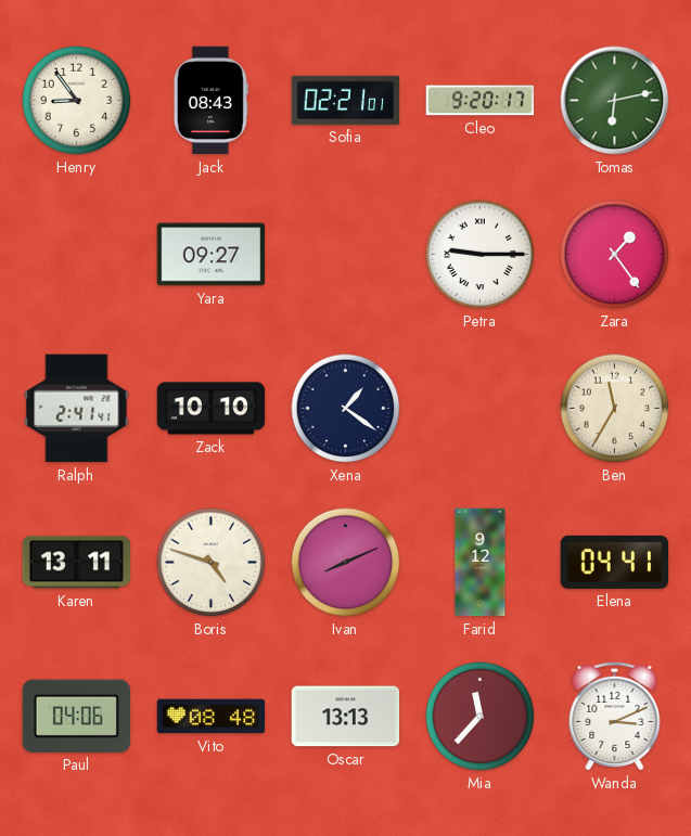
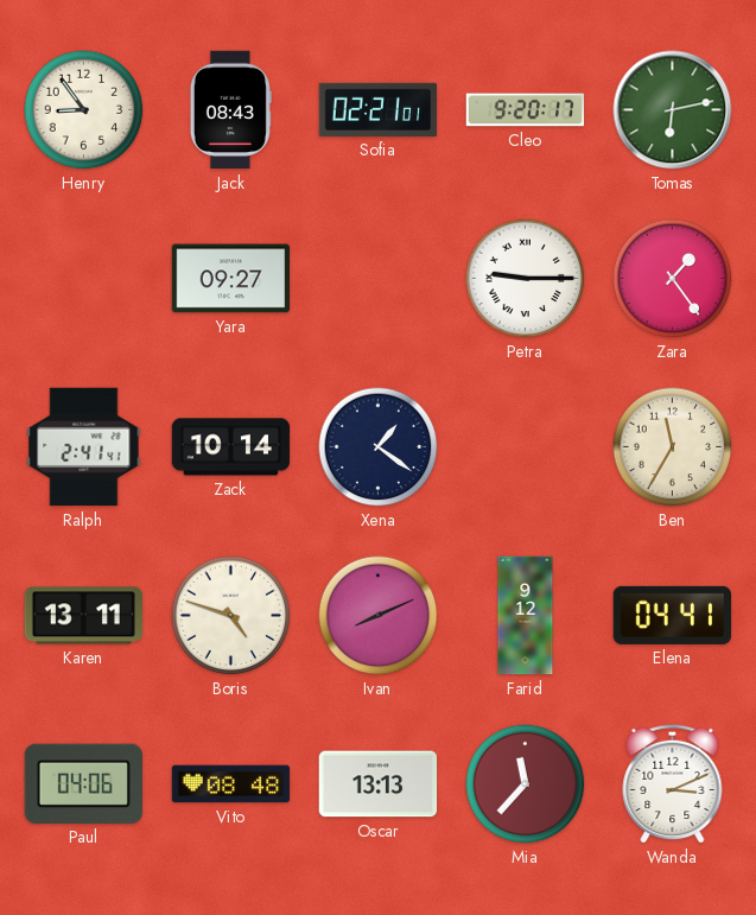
Zack: 10:10 -> 10:14 (231, 447)
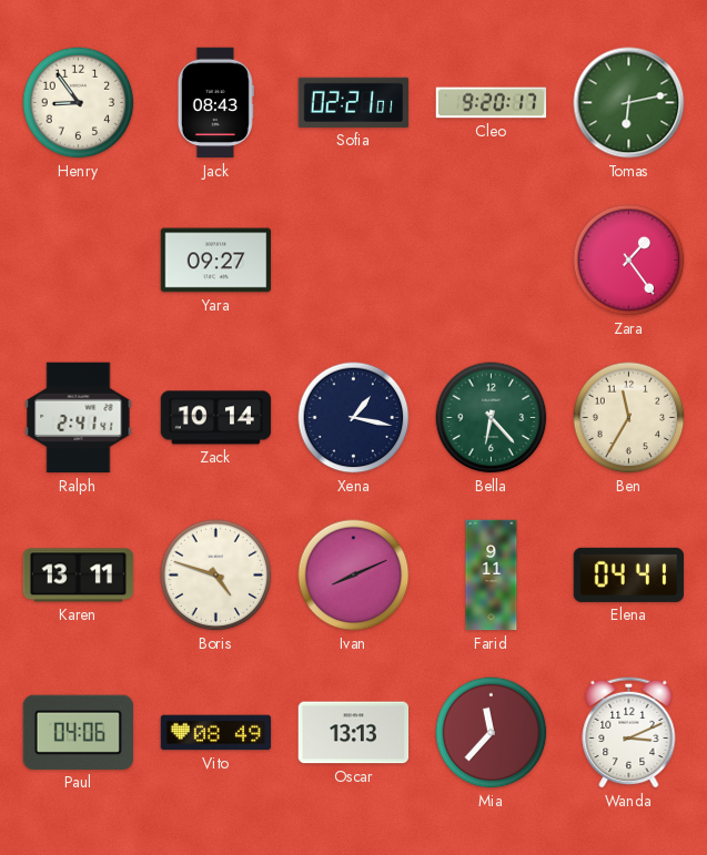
Petra: 9:15 -> none (526, 279)
Xena: 1:21 -> 1:17 (354, 418)
Bella: none -> 6:23 (492, 418)
Farid: 9:12 -> 9:11 (492, 576)
Vito: 08:48 -> 08:49 (216, 733)
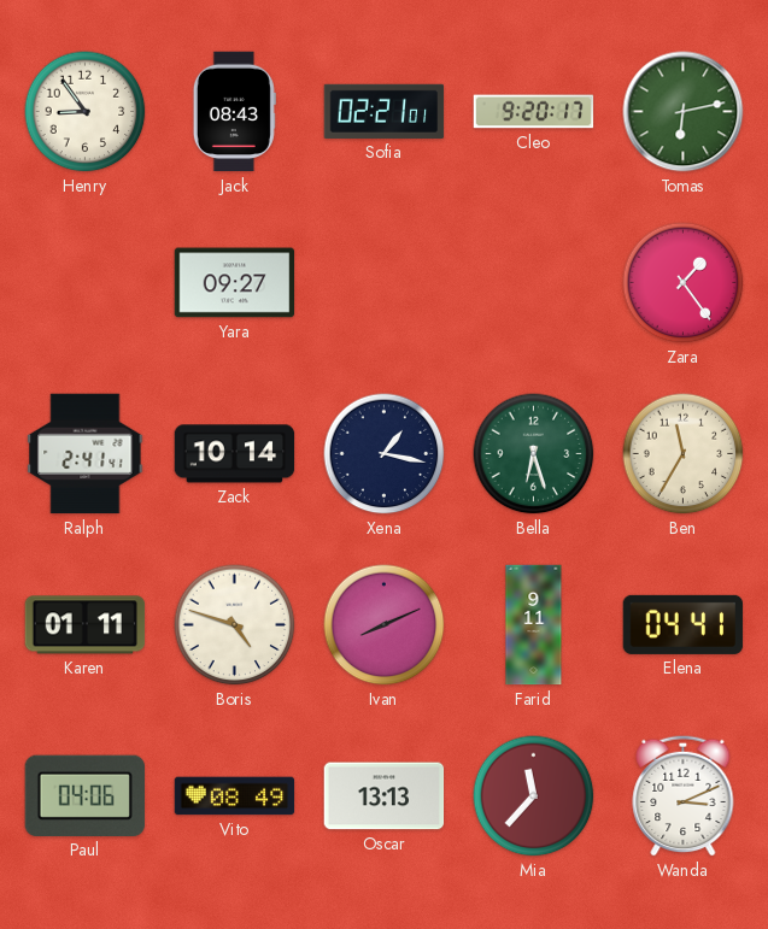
Bella: 6:23 -> 6:27 (534, 454)
Karen: 13:11 -> 01:11 (86, 625)
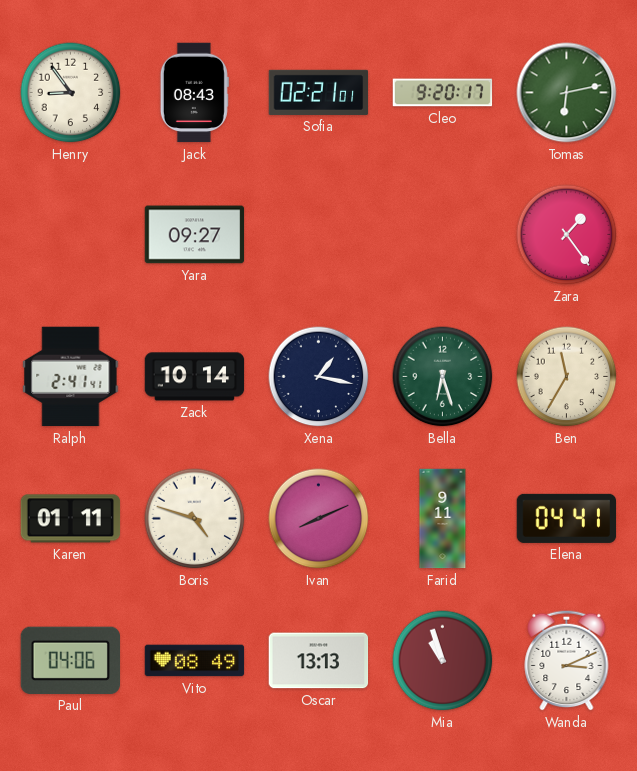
Mia: 11:37 -> 10:57 (443, 661)
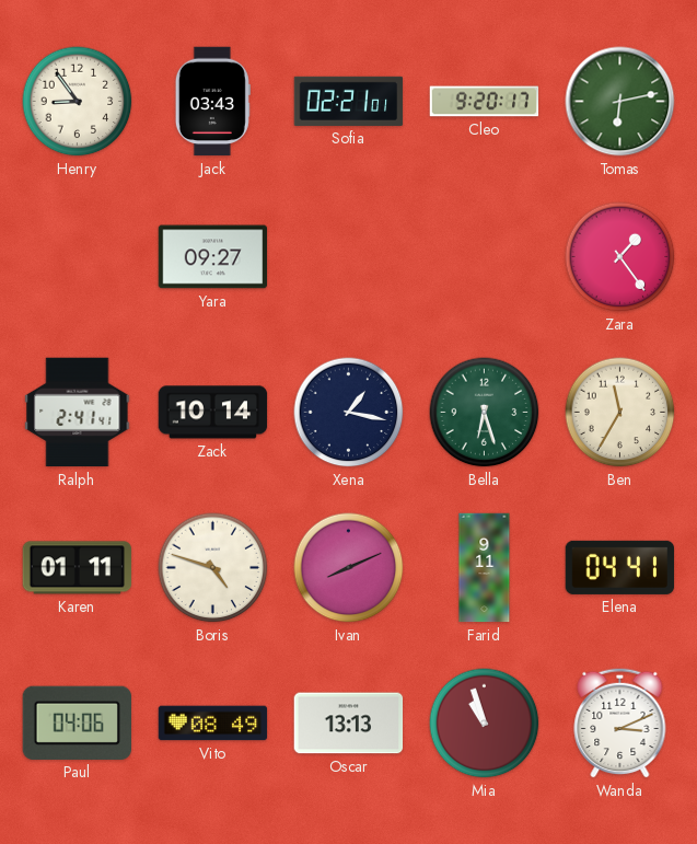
Jack: 08:43 -> 03:43 (212, 102)
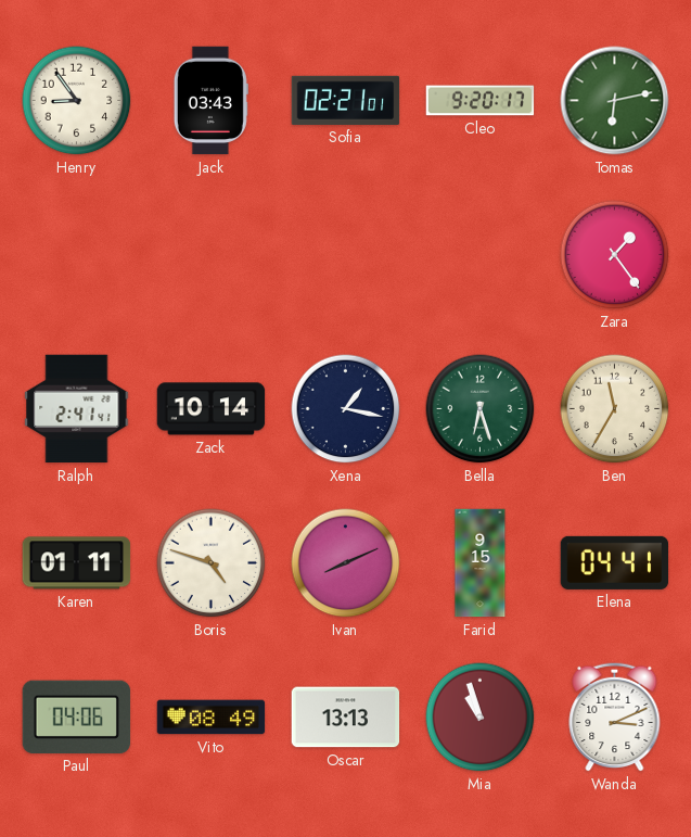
Yara: 09:27 -> none (213, 257)
Farid: 9:11 -> 9:15 (481, 563)
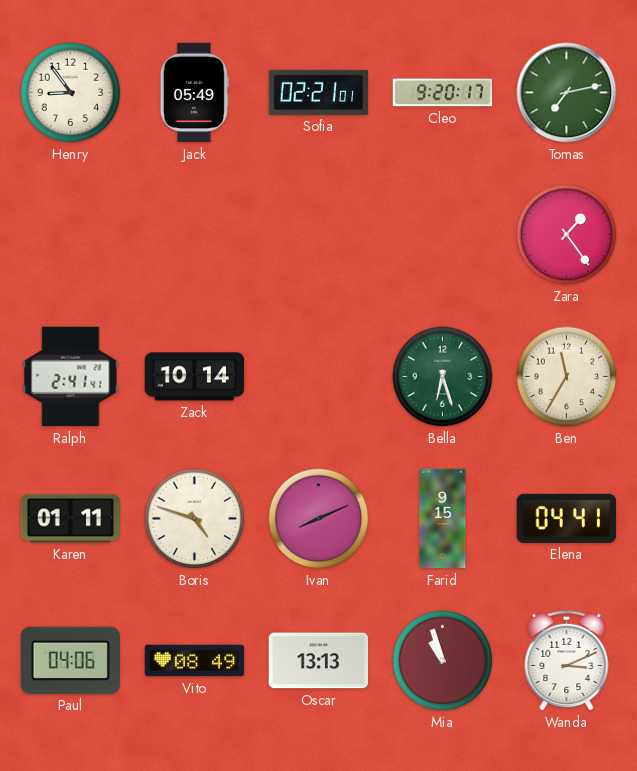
Jack: 03:43 -> 05:49 (194, 93)
Tomas: 6:13 -> 7:13 (567, 93)
Xena: 1:17 -> none (346, 409)
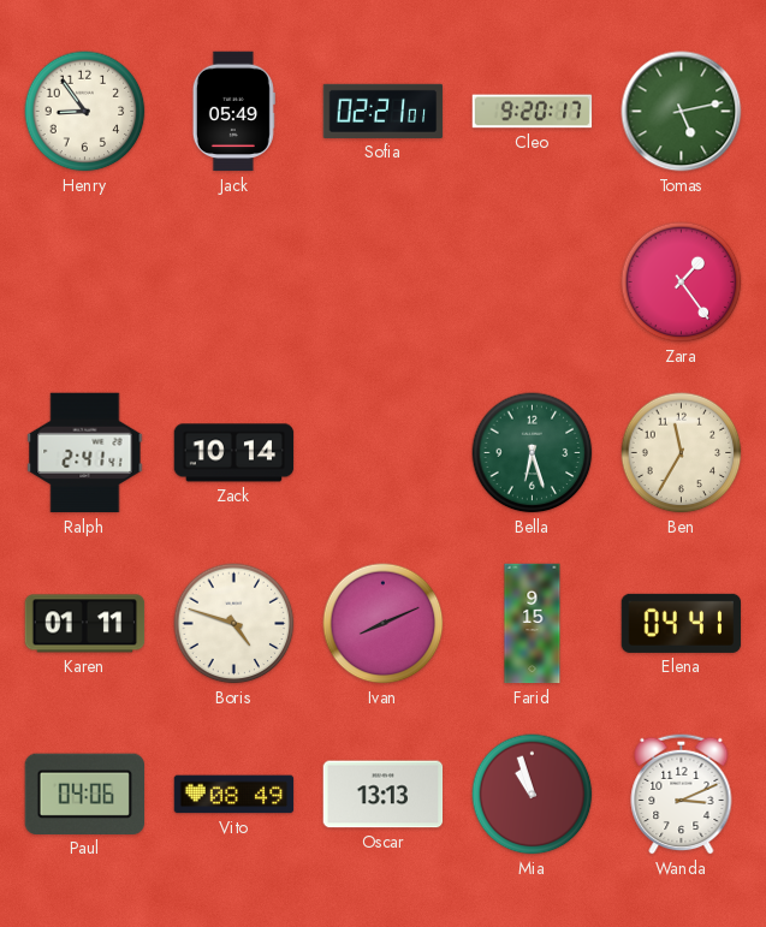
Tomas: 7:13 -> 5:13 (682, 112)
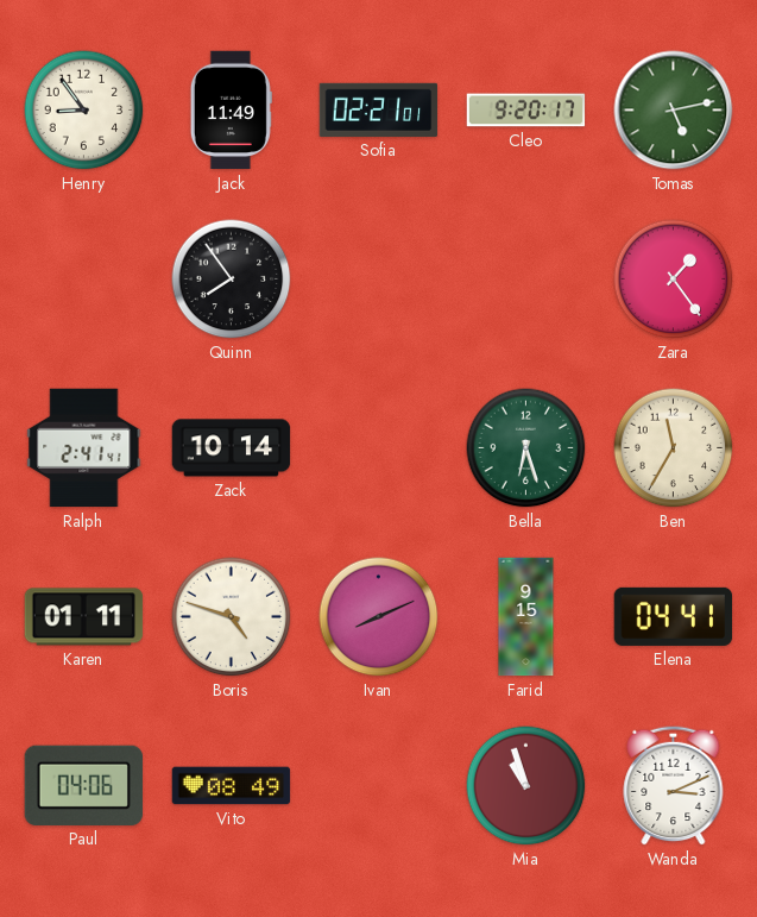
Jack: 05:49 -> 11:49 (231, 111)
Quinn: none -> 7:54 (232, 280)
Oscar: 13:13 -> none (384, 795)
